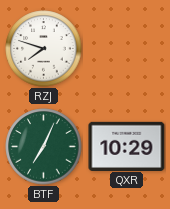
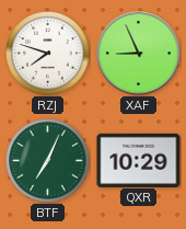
XAF: none -> 8:56 (139, 54)
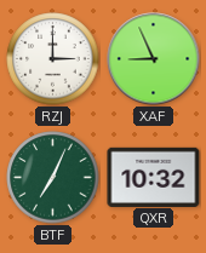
RZJ: 7:48 -> 3:00 (53, 59)
QXR: 10:29 -> 10:32 (154, 177)
